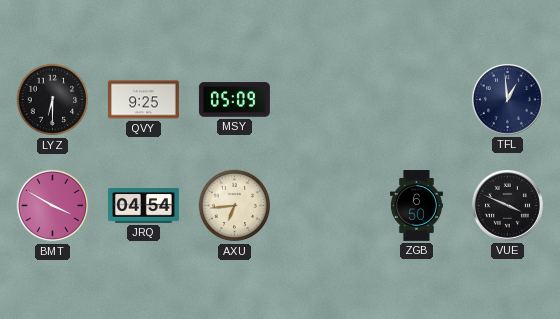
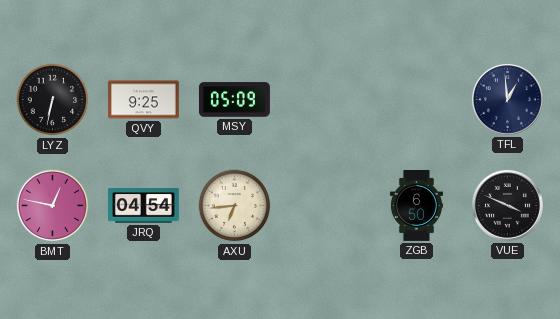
LYZ: 6:30 -> 6:32 (53, 100)
BMT: 3:50 -> 12:47 (53, 206)
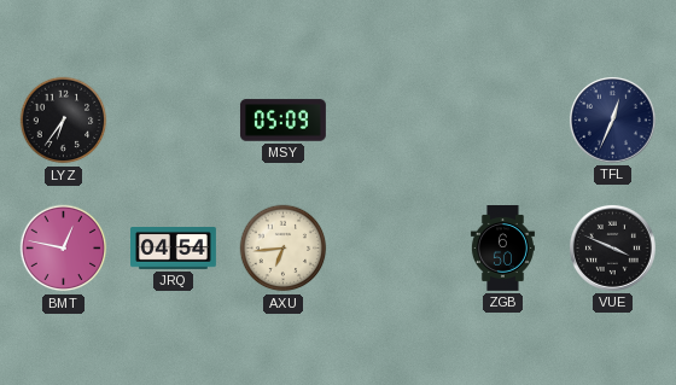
LYZ: 6:32 -> 6:36 (64, 121)
QVY: 9:25 -> none (143, 100)
TFL: 12:59 -> 12:34 (612, 119)
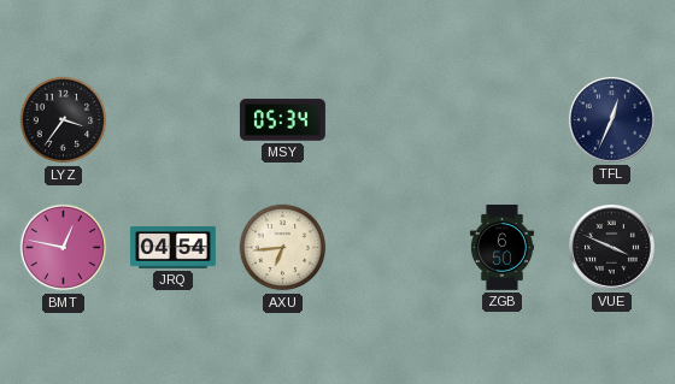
LYZ: 6:36 -> 3:36 (64, 120)
MSY: 05:09 -> 05:34 (282, 120)
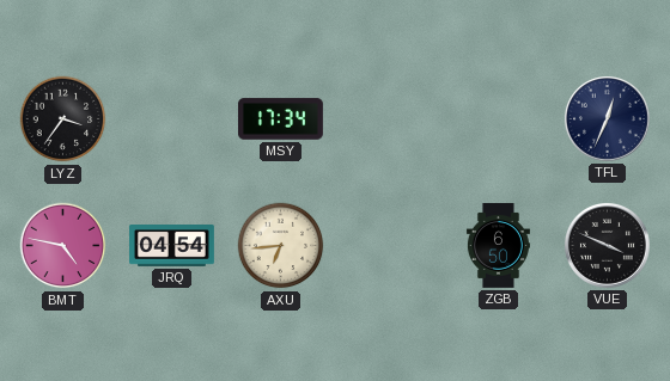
MSY: 05:34 -> 17:34 (280, 119)
BMT: 12:47 -> 4:47 (63, 246)
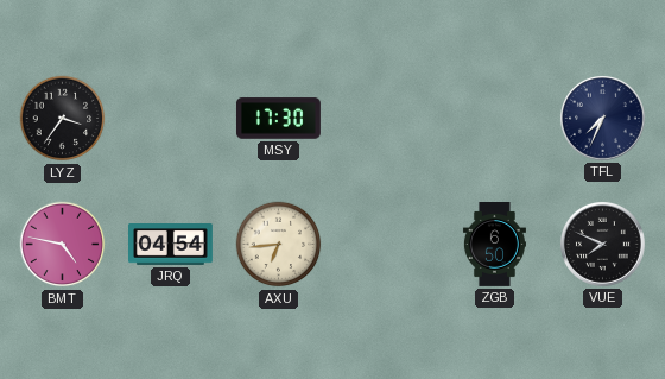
MSY: 17:34 -> 17:30 (278, 119)
TFL: 12:34 -> 7:34 (602, 118)
VUE: 3:49 -> 7:49 (602, 244)
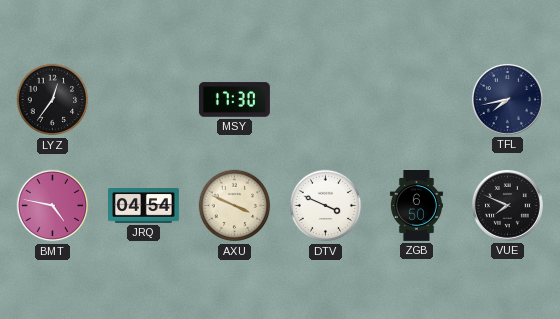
LYZ: 3:36 -> 12:36 (53, 100)
TFL: 7:34 -> 7:43 (507, 99)
AXU: 6:44 -> 3:49 (235, 206)
DTV: none -> 3:49 (326, 206)
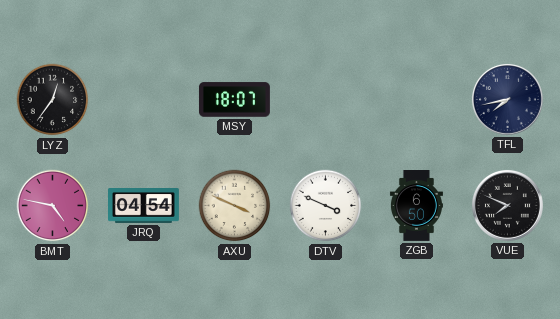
MSY: 17:30 -> 18:07 (234, 100)
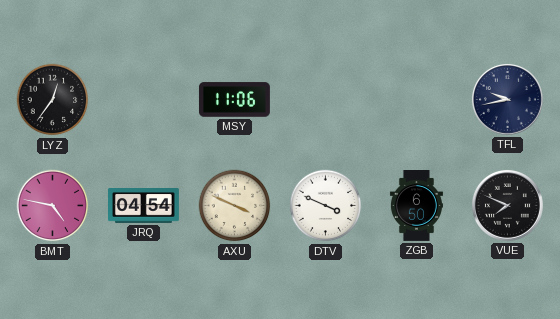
MSY: 18:07 -> 11:06 (234, 100)
TFL: 7:43 -> 9:43 (507, 99)
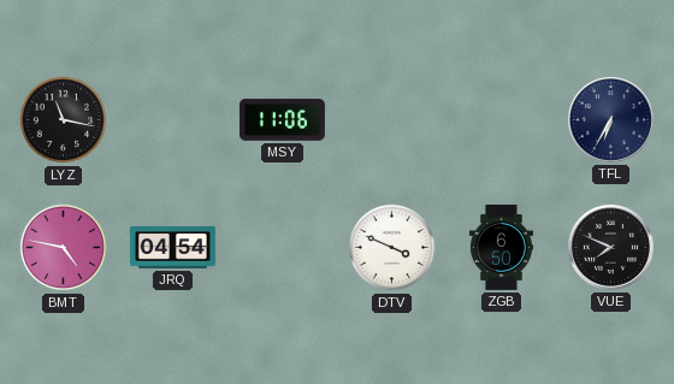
LYZ: 12:36 -> 11:17 (64, 120)
TFL: 9:43 -> 6:35 (610, 119)
AXU: 3:49 -> none (235, 206)
